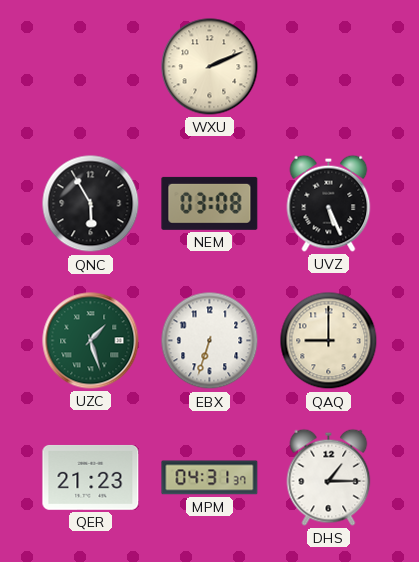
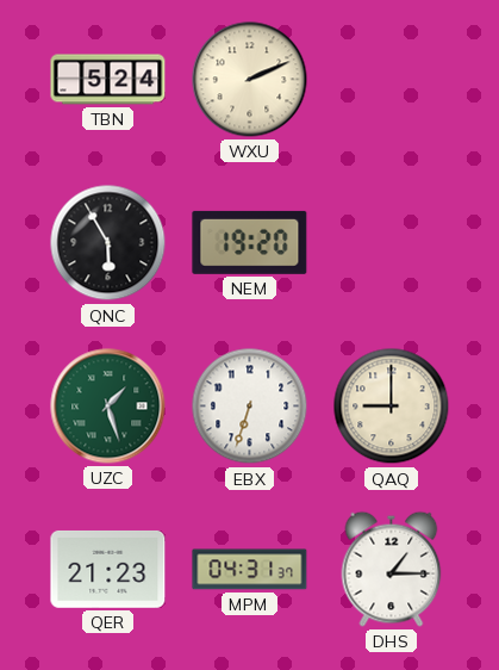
TBN: none -> 5:24 (108, 80)
NEM: 03:08 -> 19:20 (250, 242)
UVZ: 5:26 -> none (329, 203)
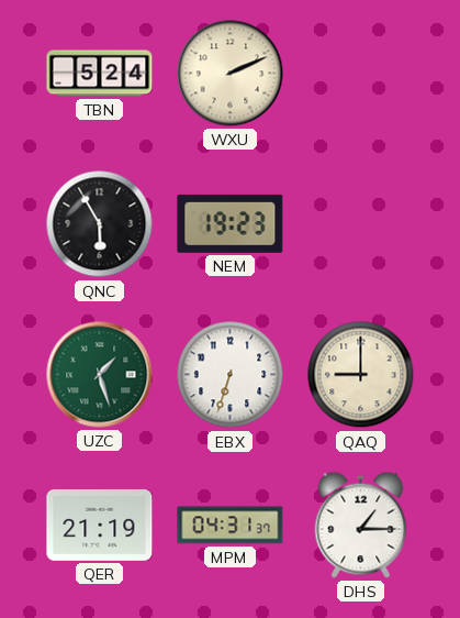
NEM: 19:20 -> 19:23 (231, 223)
QER: 21:23 -> 21:19 (100, 525)
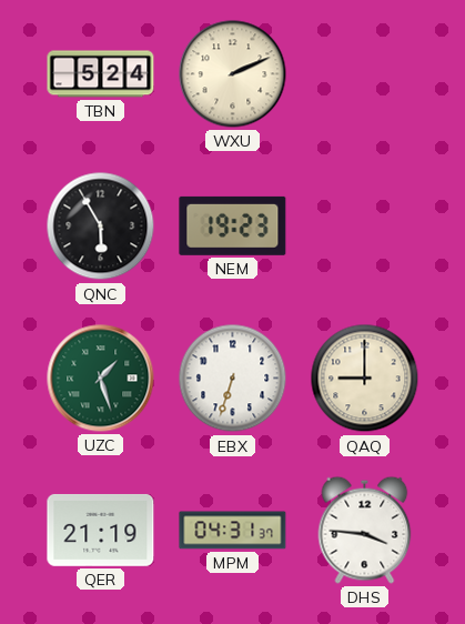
DHS: 1:15 -> 3:46 (365, 530)
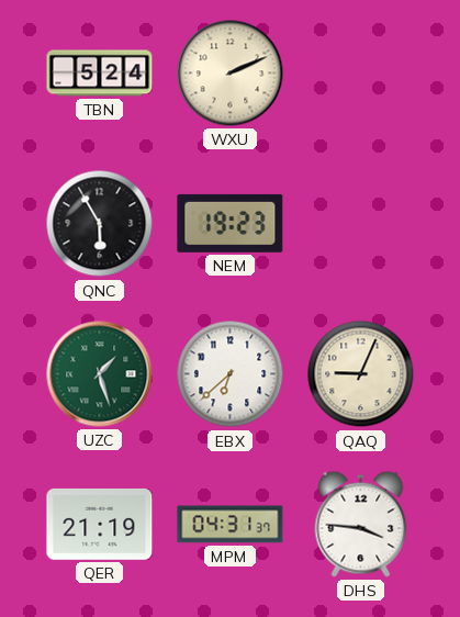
EBX: 6:33 -> 6:38 (231, 374)
QAQ: 9:00 -> 9:04 (361, 374)
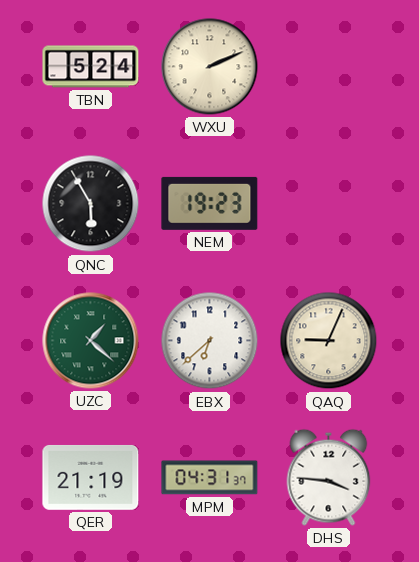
UZC: 1:27 -> 1:22 (91, 341)
